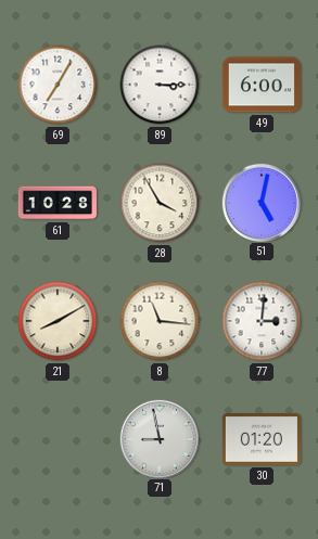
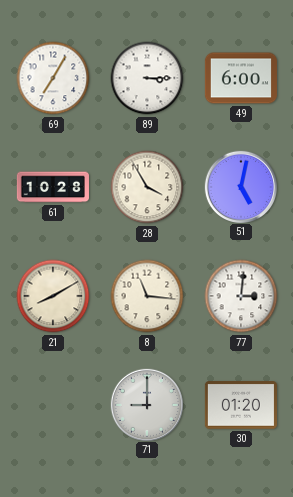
71: 8:58 -> 9:00 (146, 404)
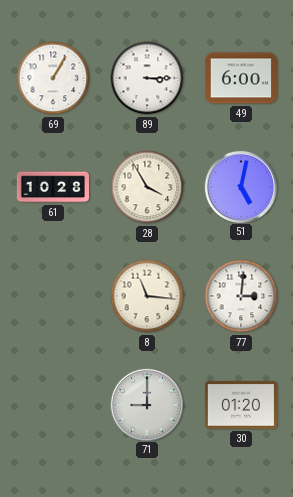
69: 7:05 -> 1:05 (53, 78)
21: 8:10 -> none (53, 296)
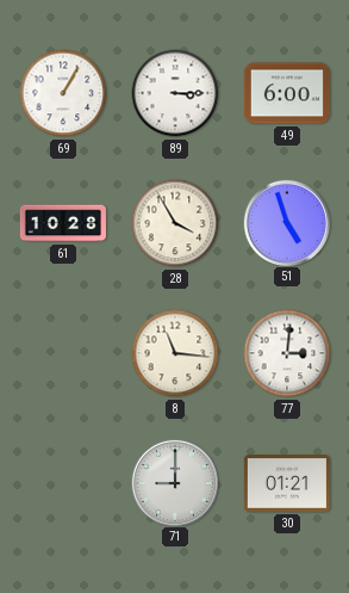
51: 5:02 -> 4:57 (286, 222)
30: 01:20 -> 01:21 (287, 483)
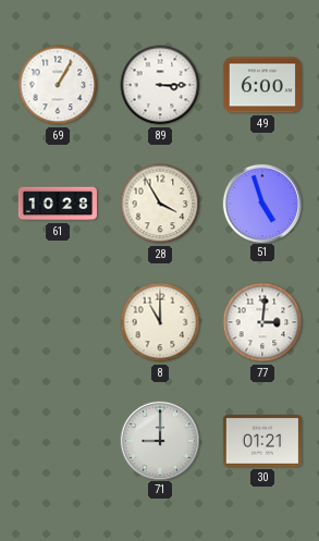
8: 11:16 -> 11:00 (160, 322)
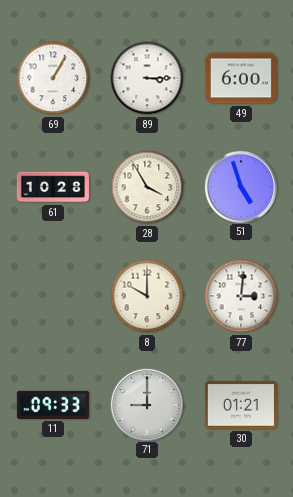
8: 11:00 -> 10:00 (147, 296)
11: none -> 09:33 (53, 405)
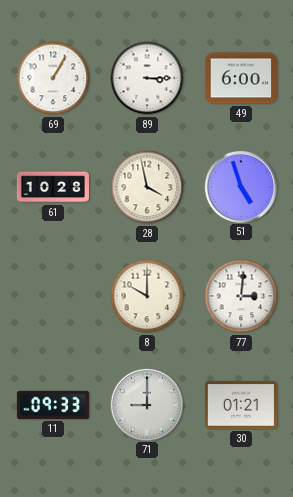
28: 3:55 -> 3:58 (147, 187)
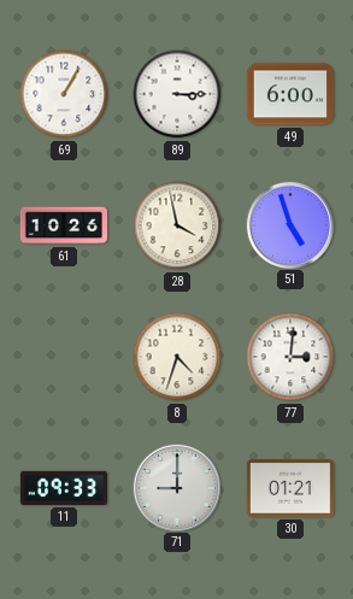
61: 10:28 -> 10:26 (64, 225)
8: 10:00 -> 4:33 (177, 357)
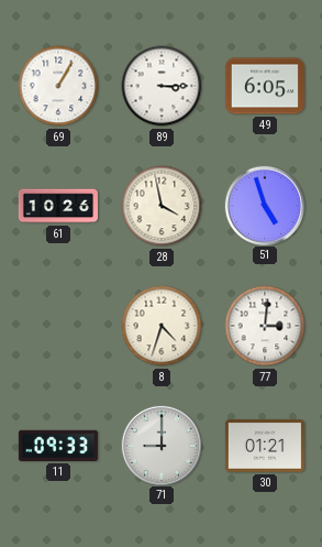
49: 6:00 -> 6:05 (265, 86)
